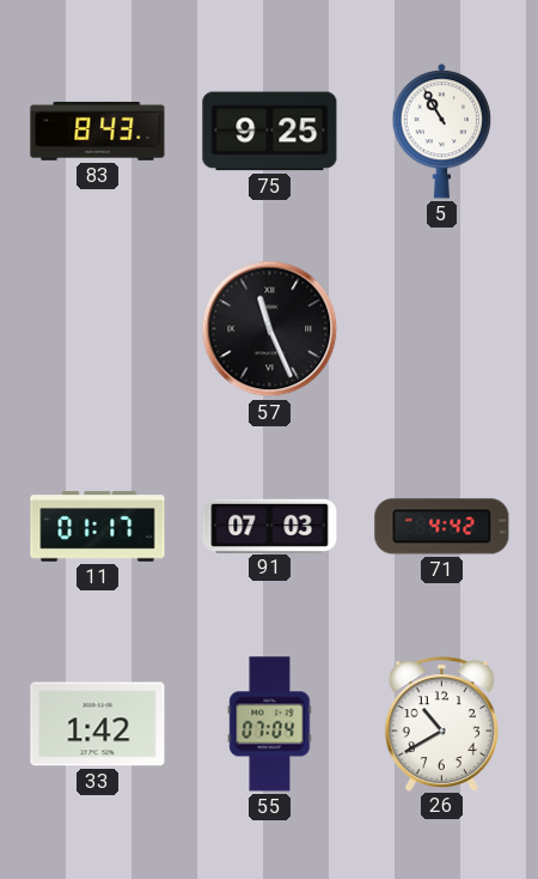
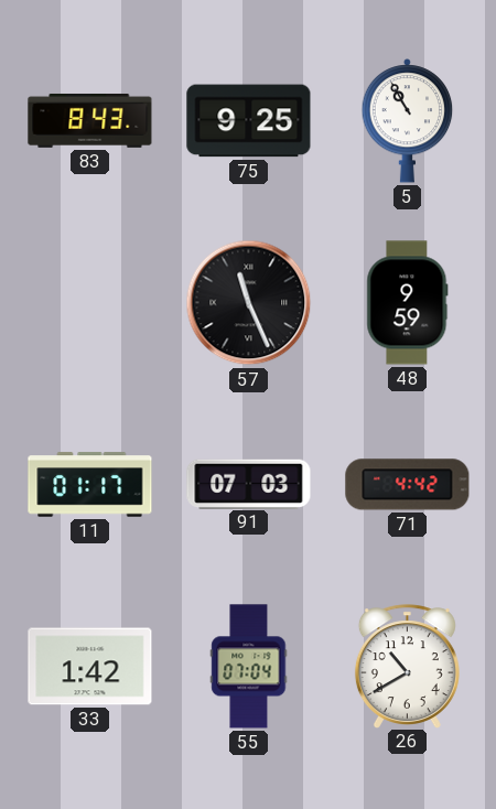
48: none -> 9:59 (408, 303)
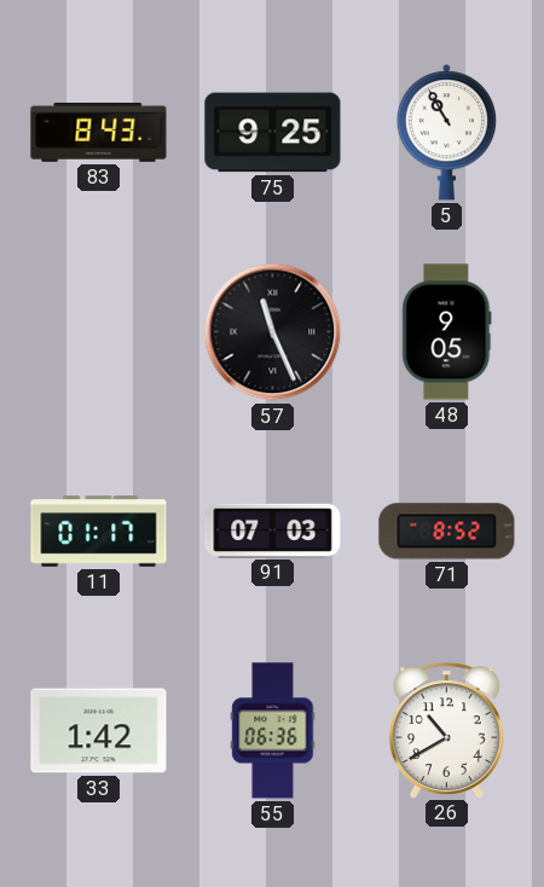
48: 9:59 -> 9:05 (447, 332)
71: 4:42 -> 8:52 (447, 532)
55: 07:04 -> 06:36 (273, 731)
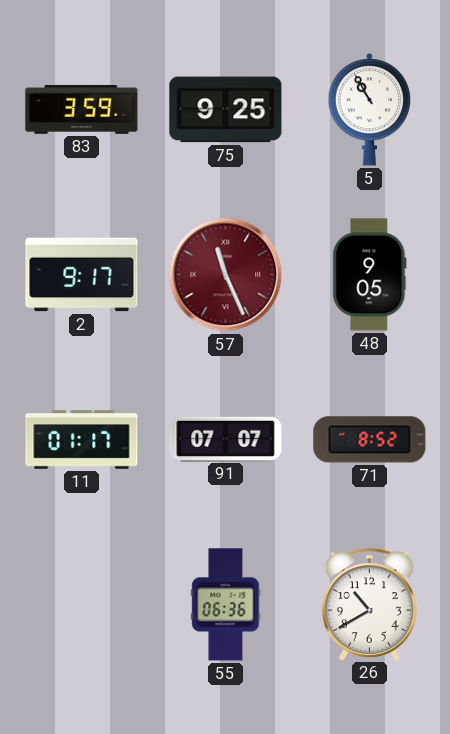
83: 8:43 -> 3:59 (82, 109)
2: none -> 9:17 (82, 275)
57 dial: black -> burgundy (226, 275)
91: 07:03 -> 07:07 (226, 439)
33: 1:42 -> none (99, 731)
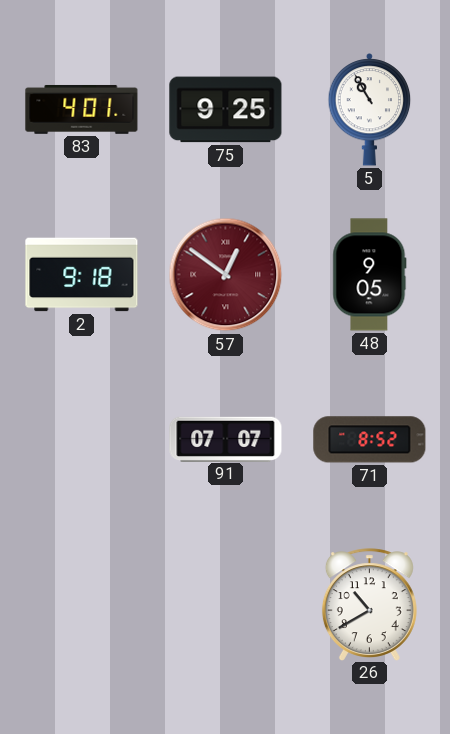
83: 3:59 -> 4:01 (82, 109)
2: 9:17 -> 9:18 (82, 275)
57: 11:26 -> 12:51 (226, 275)
11: 01:17 -> none (82, 440)
55: 06:36 -> none (226, 605)
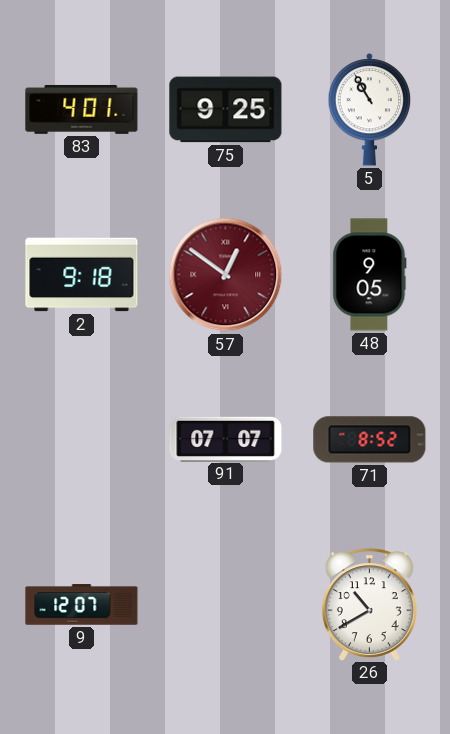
9: none -> 12:07 (82, 605)
